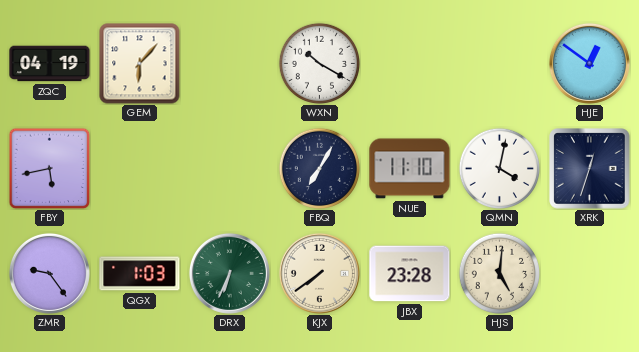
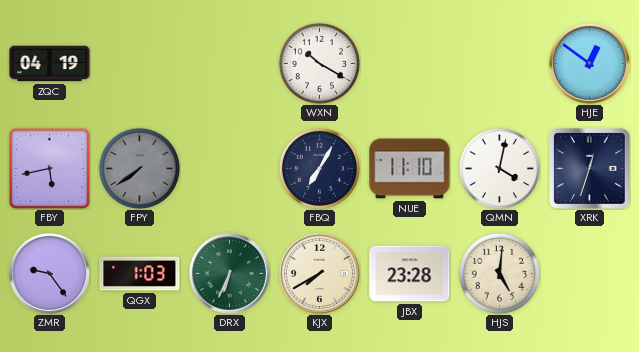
GEM: 6:07 -> none (140, 64)
FPY: none -> 7:39 (139, 168)
KJX: 7:39 -> 7:40 (319, 273)
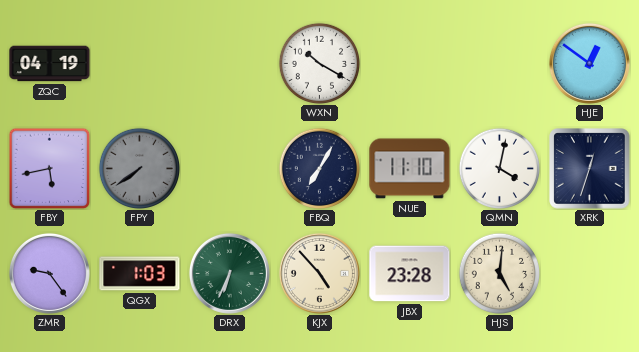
KJX: 7:40 -> 4:53 (319, 273)
